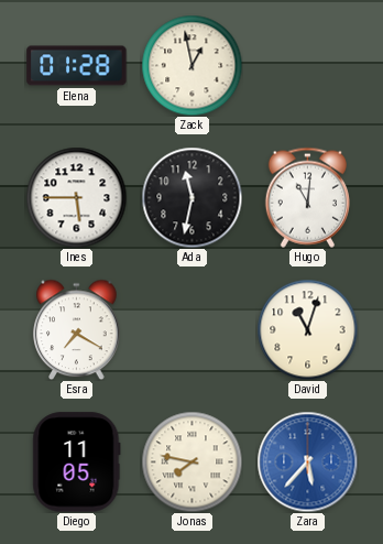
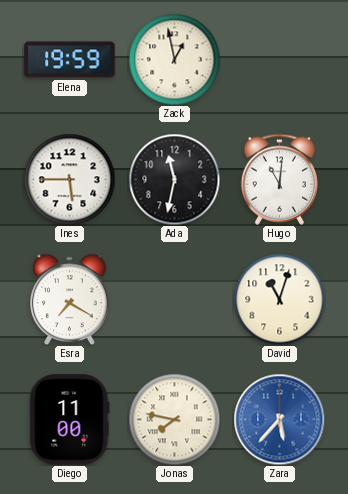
Elena: 01:28 -> 19:59 (70, 60)
Diego: 11:05 -> 11:00 (70, 420)
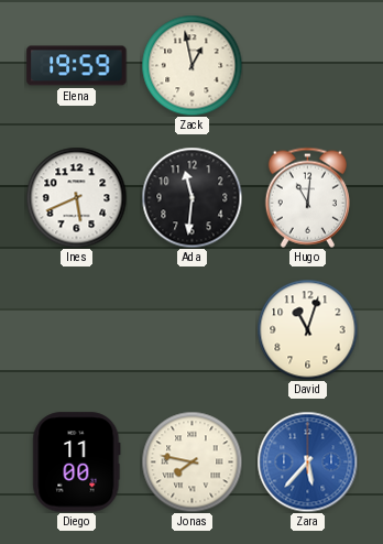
Ines: 5:45 -> 5:41 (76, 197)
Ada: 11:32 -> 11:31 (191, 197)
Esra: 7:20 -> none (70, 299)
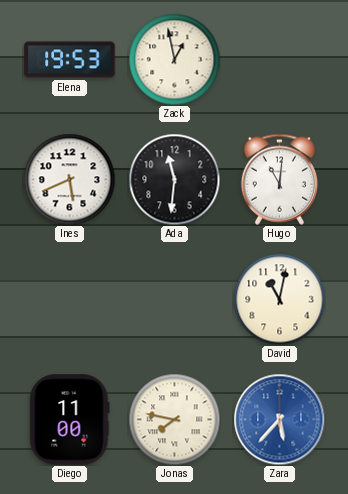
Elena: 19:59 -> 19:53 (70, 60)
David: 11:03 -> 11:02 (279, 299)
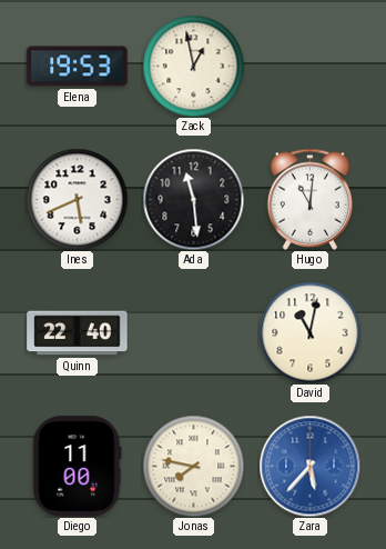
Ada: 11:31 -> 11:29 (193, 199)
Quinn: none -> 22:40 (78, 333)
